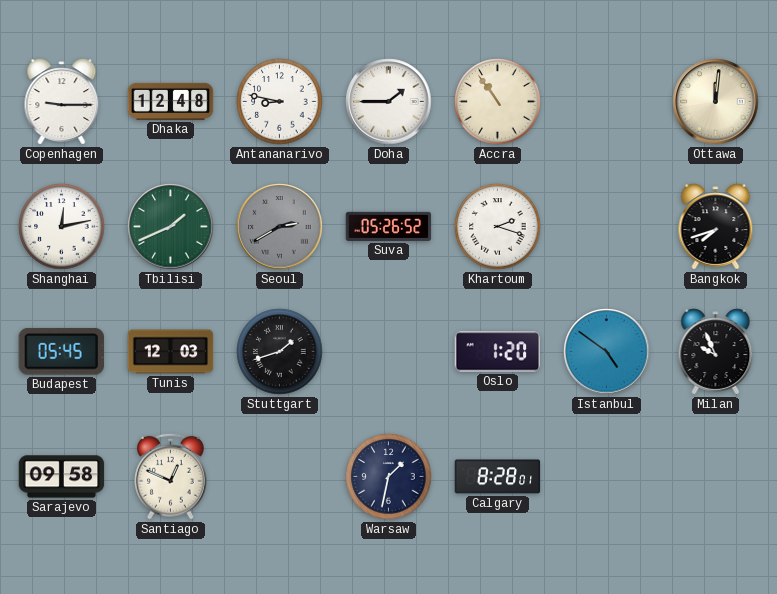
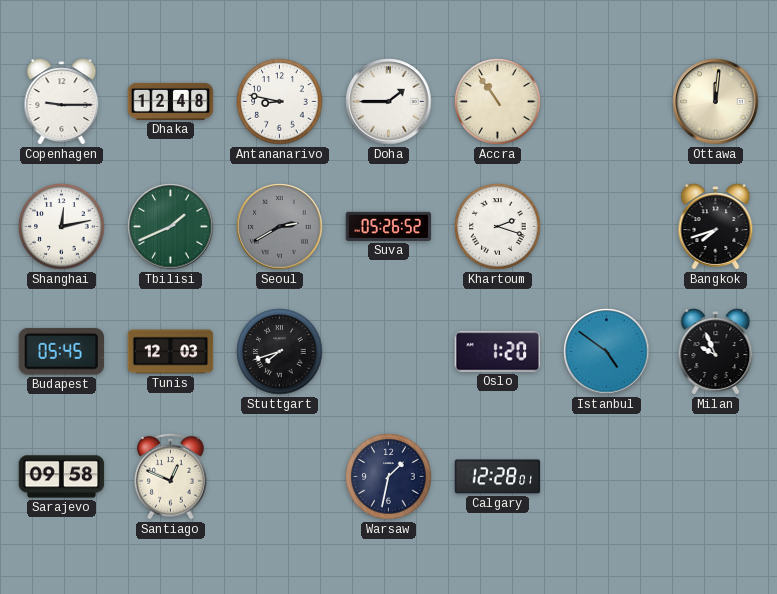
Stuttgart: 1:42 -> 7:42 (280, 352)
Calgary: 8:28 -> 12:28 (498, 477)
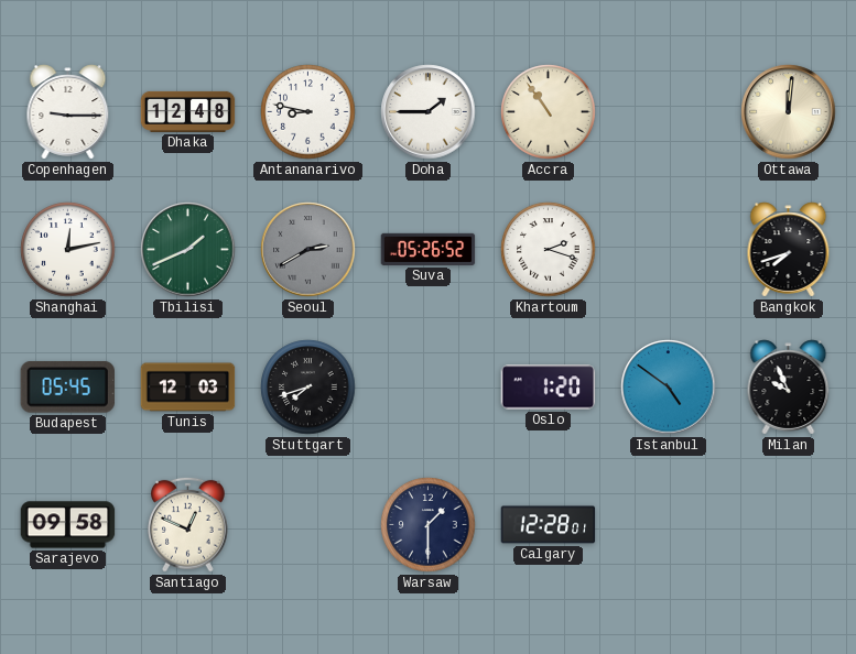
Warsaw: 1:32 -> 1:30 (429, 525)
